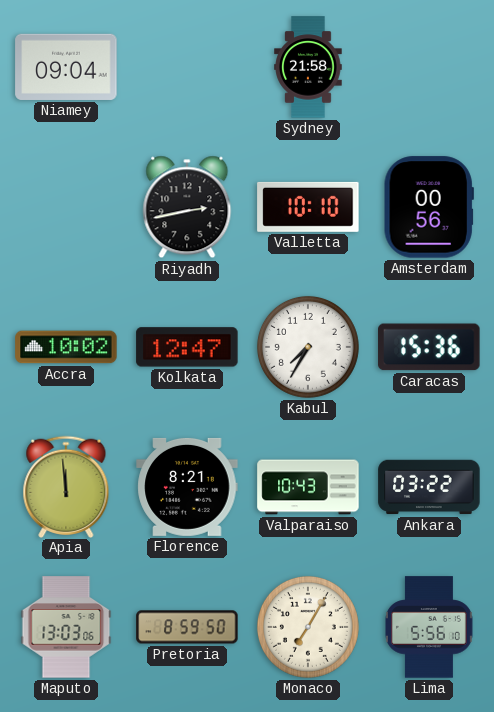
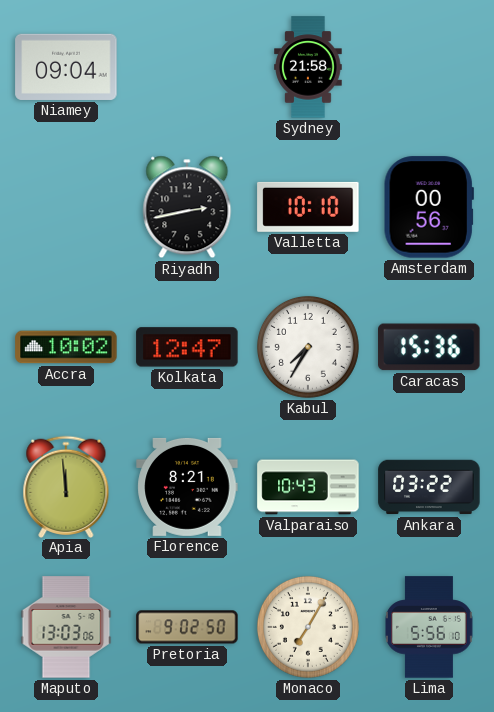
Pretoria: 8:59 -> 9:02 (187, 627)
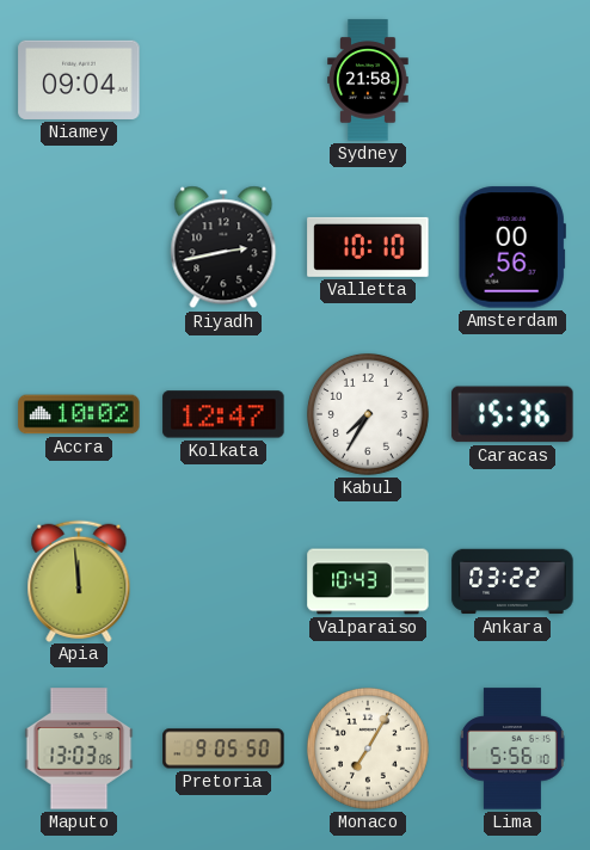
Florence: 8:21 -> none (187, 487)
Pretoria: 9:02 -> 9:05 (223, 749)
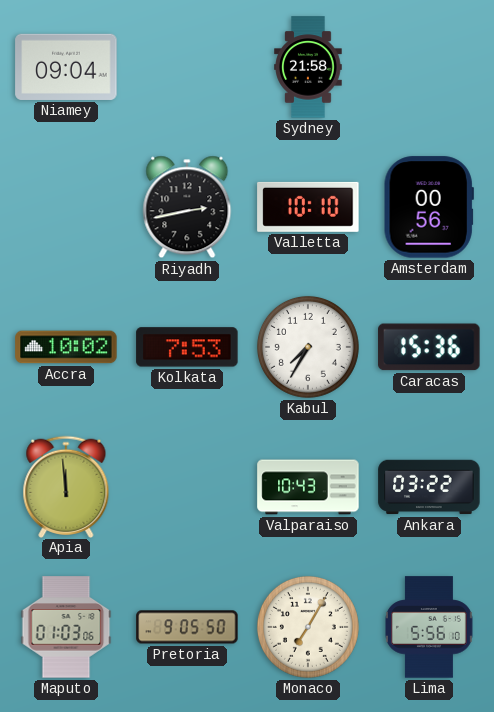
Kolkata: 12:47 -> 7:53 (187, 347)
Maputo: 13:03 -> 01:03 (66, 627)
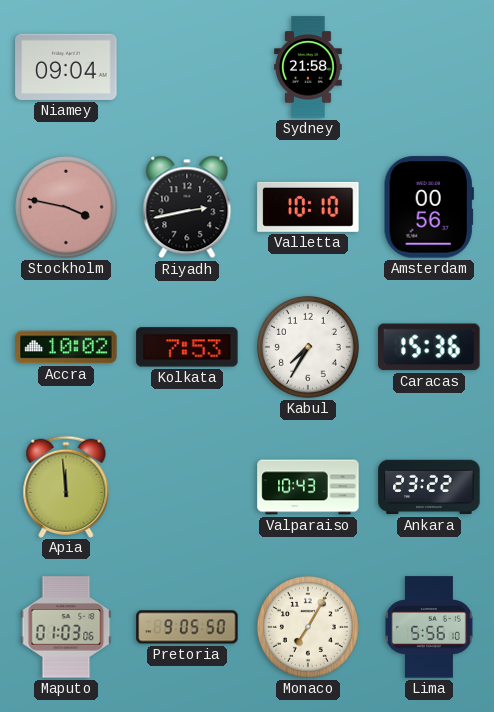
Stockholm: none -> 3:47 (66, 207)
Ankara: 03:22 -> 23:22 (429, 487)
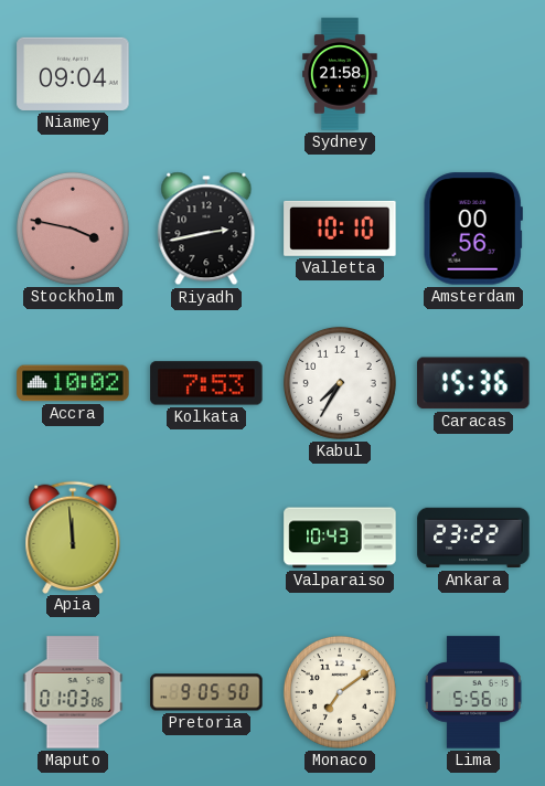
Monaco: 7:05 -> 7:09 (340, 692)
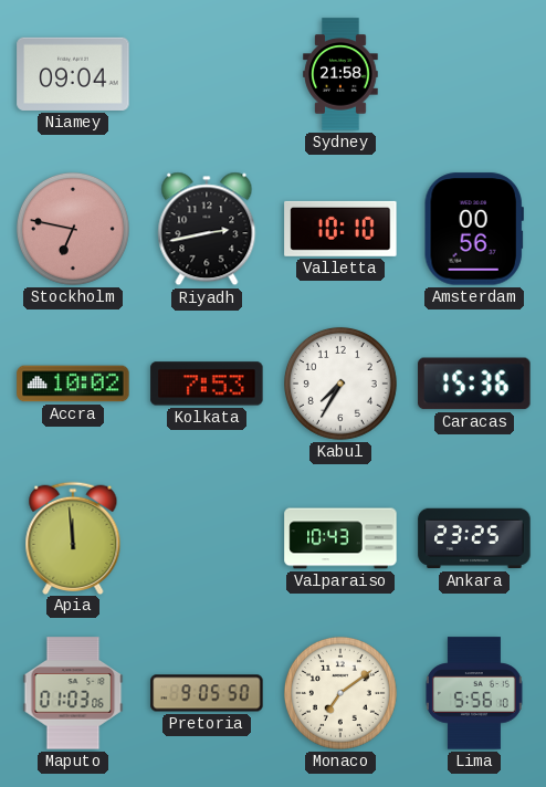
Stockholm: 3:47 -> 6:47 (73, 229)
Ankara: 23:22 -> 23:25 (474, 538)
